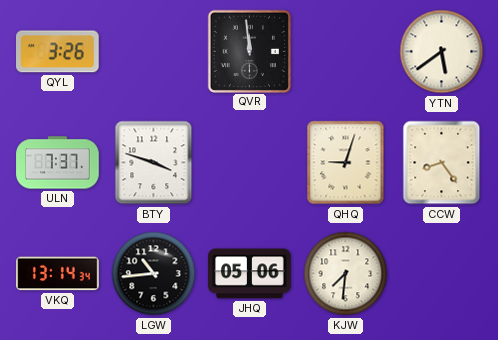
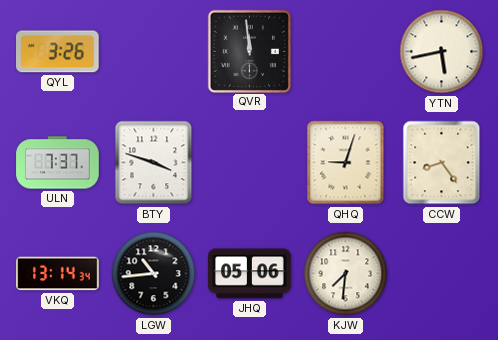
YTN: 5:39 -> 5:43 (442, 52)
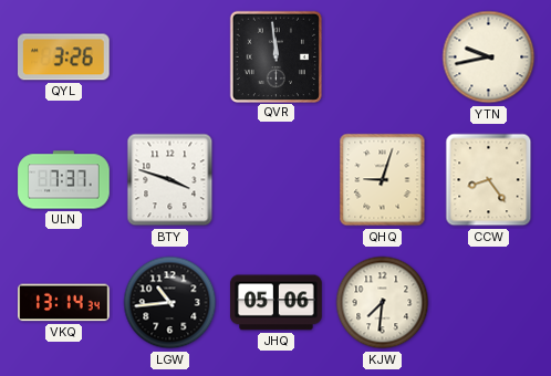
YTN: 5:43 -> 9:43 (489, 58)
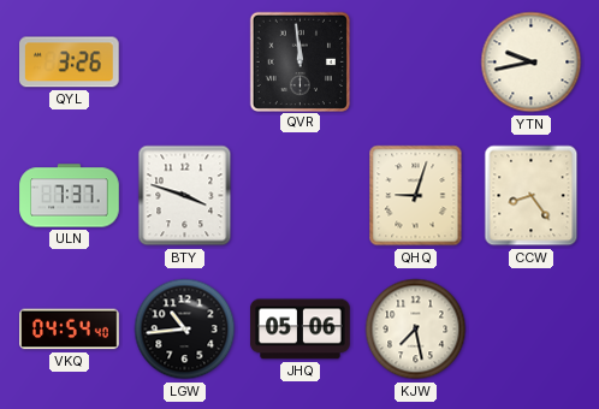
VKQ: 13:14 -> 04:54 (70, 330)
KJW: 7:31 -> 7:28 (416, 330)
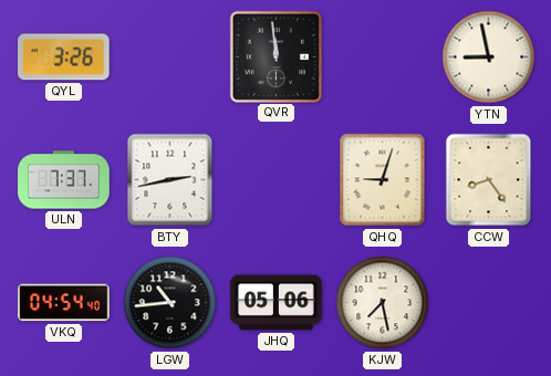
YTN: 9:43 -> 8:58 (489, 58)
BTY: 3:48 -> 2:43 (170, 180)
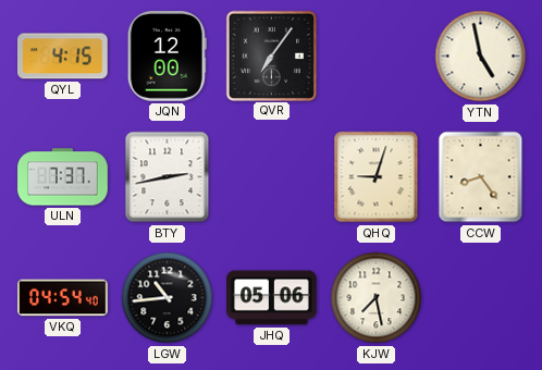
QYL: 3:26 -> 4:15 (63, 57)
JQN: none -> 12:00 (167, 57)
QVR: 11:59 -> 7:06 (271, 55)
YTN: 8:58 -> 4:58 (481, 57)
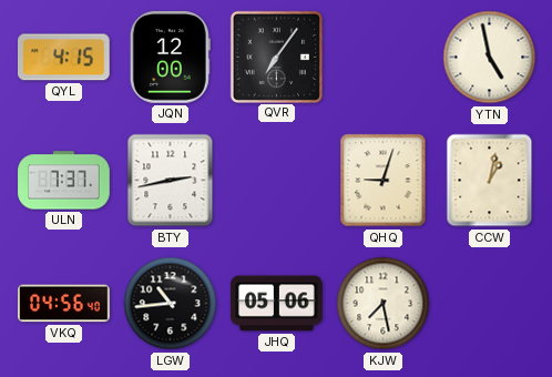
CCW: 8:24 -> 1:02 (490, 181)
VKQ: 04:54 -> 04:56 (64, 304)
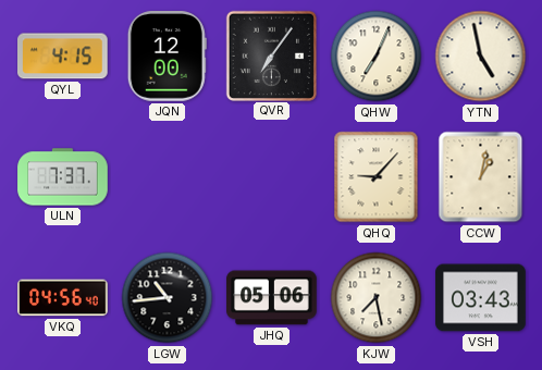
QHW: none -> 7:04 (377, 57)
BTY: 2:43 -> none (171, 181)
QHQ: 9:03 -> 9:07 (377, 177)
VSH: none -> 03:43 (481, 298)
